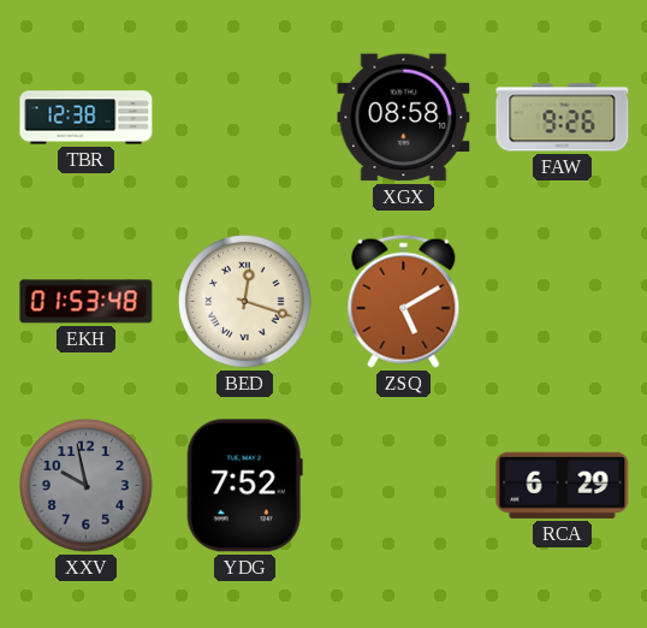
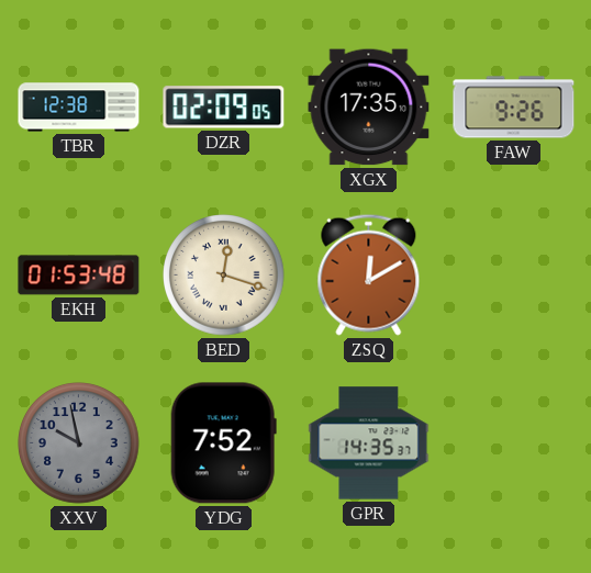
DZR: none -> 02:09 (224, 108)
XGX: 08:58 -> 17:35 (369, 108)
ZSQ: 5:10 -> 12:10 (369, 274)
GPR: none -> 14:35 (369, 443)
RCA: 6:29 -> none (563, 485)
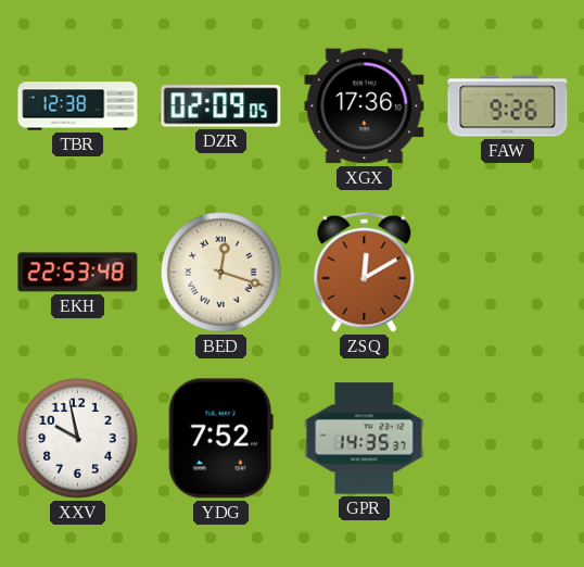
XGX: 17:35 -> 17:36 (365, 106)
EKH: 01:53 -> 22:53 (78, 273)
XXV dial: grey -> white (78, 439)
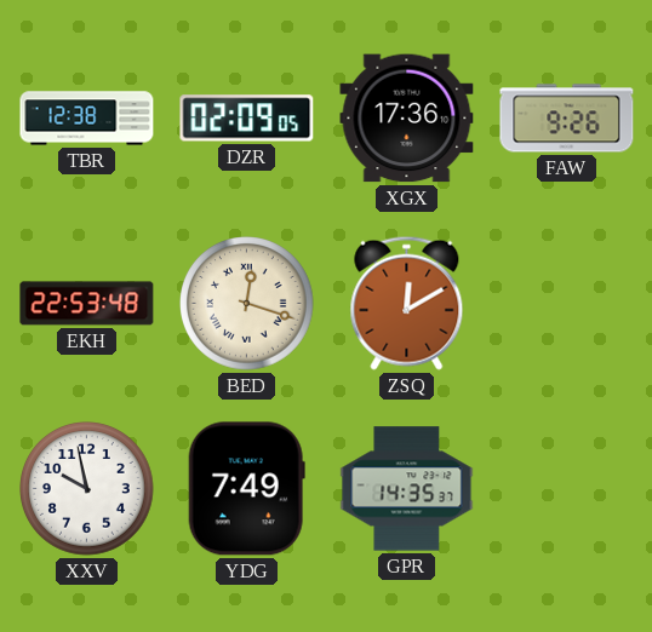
YDG: 7:52 -> 7:49 (246, 489)
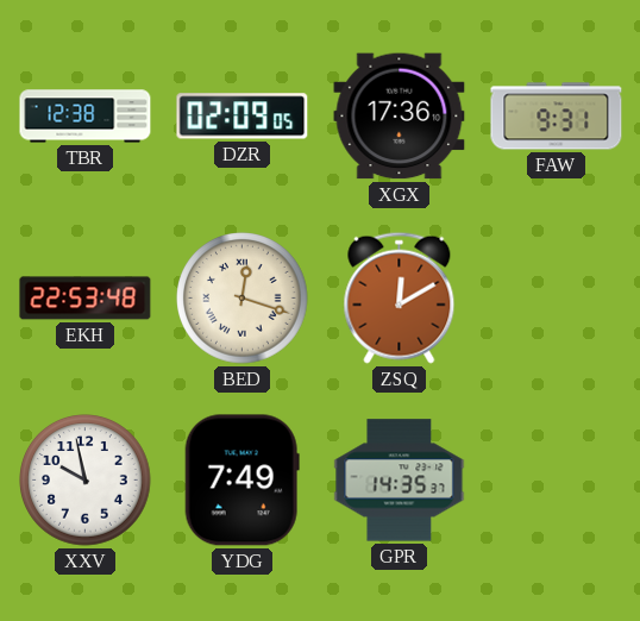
FAW: 9:26 -> 9:31 (557, 117)
